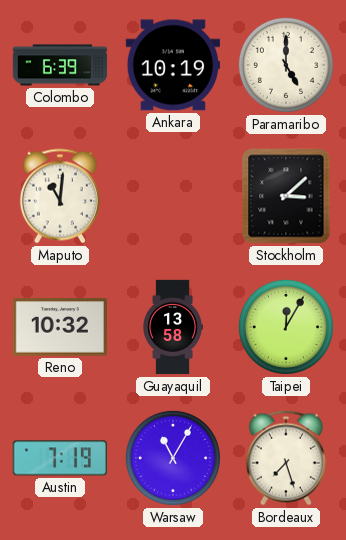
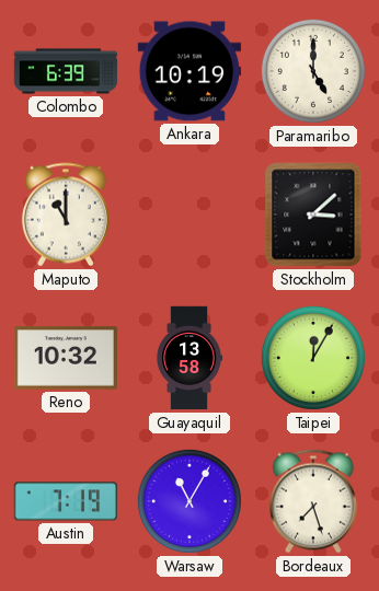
Maputo: 11:01 -> 11:00 (66, 215)
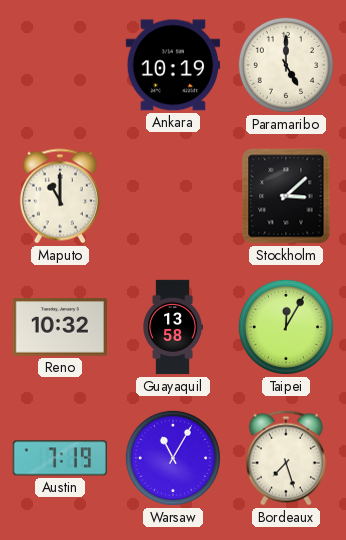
Colombo: 6:39 -> none (66, 71)
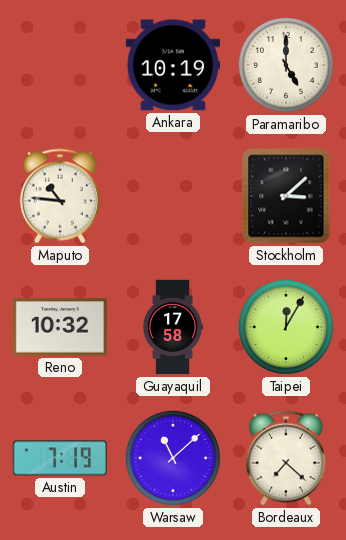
Maputo: 11:00 -> 10:46 (60, 196)
Guayaquil: 13:58 -> 17:58 (172, 327)
Warsaw: 11:05 -> 11:08 (173, 458)
Bordeaux: 7:27 -> 7:22 (286, 458)
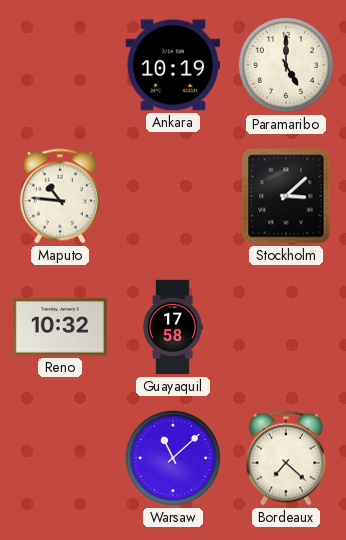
Taipei: 12:05 -> none (286, 327)
Austin: 7:19 -> none (60, 458)
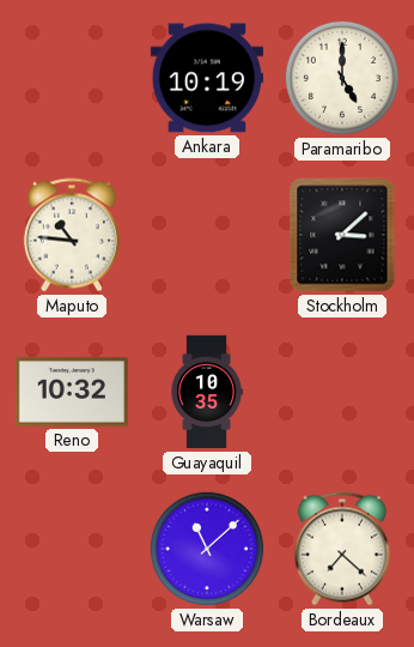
Guayaquil: 17:58 -> 10:35 (206, 392)
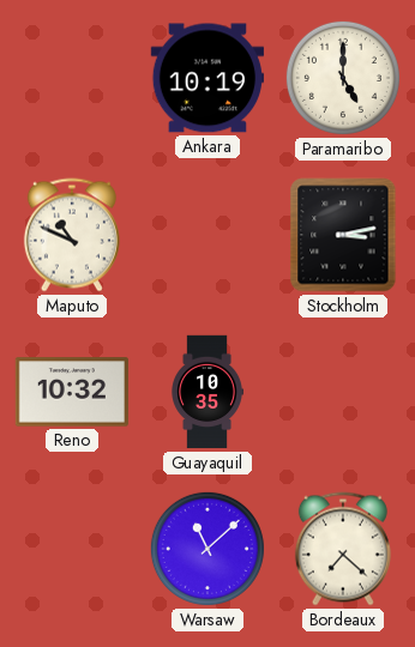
Maputo: 10:46 -> 10:49 (72, 235)
Stockholm: 3:08 -> 3:13 (343, 235)
